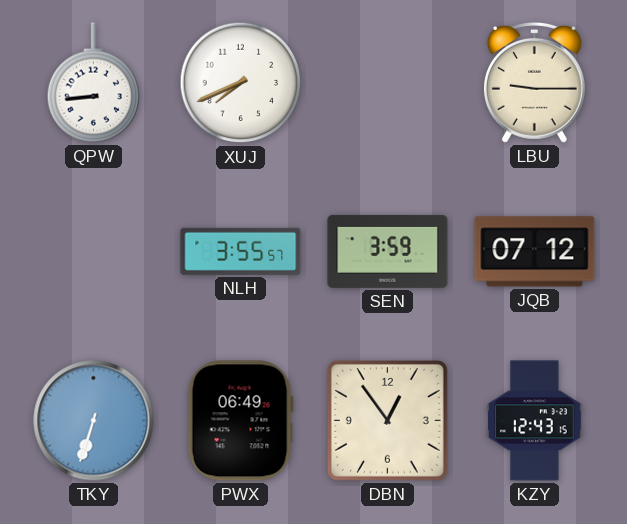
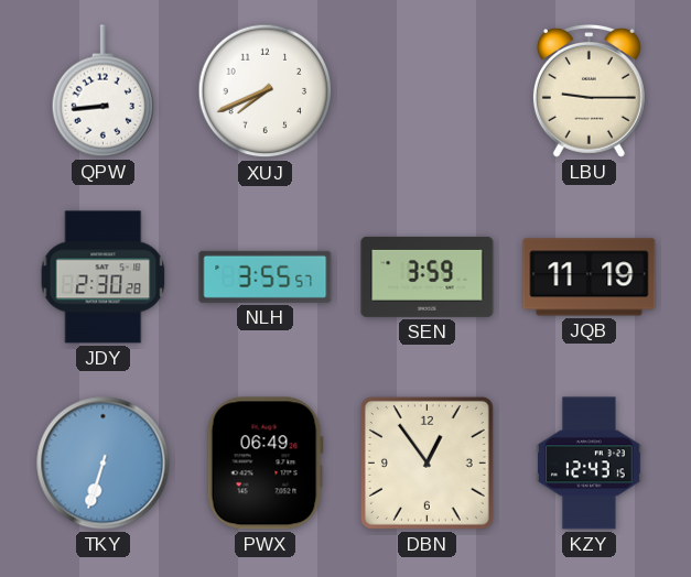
JDY: none -> 2:30 (104, 277)
JQB: 07:12 -> 11:19 (590, 277)
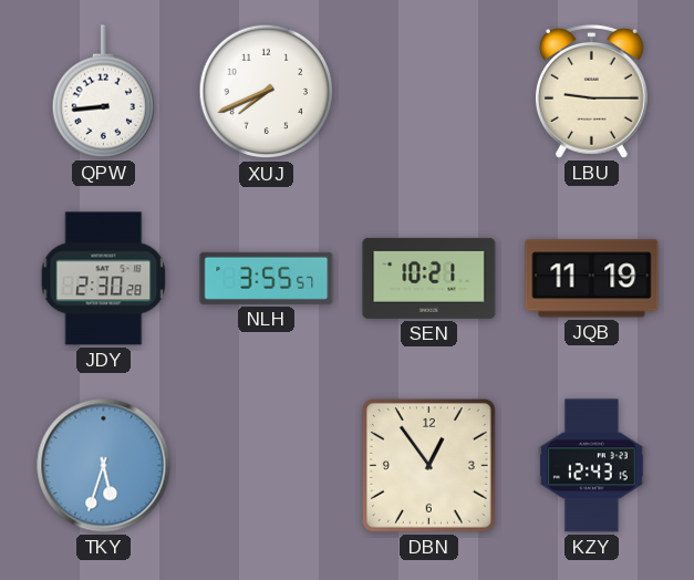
SEN: 3:59 -> 10:21 (429, 278)
TKY: 6:33 -> 5:33 (104, 466)
PWX: 06:49 -> none (264, 464)
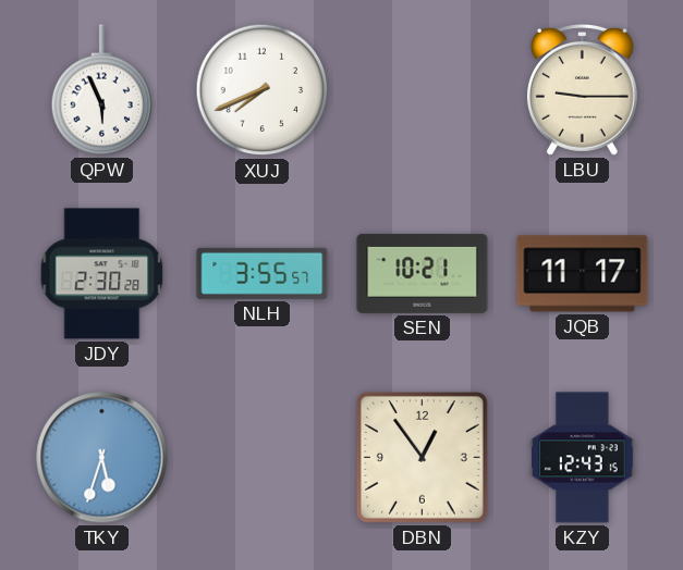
QPW: 8:44 -> 5:56 (102, 90)
JQB: 11:19 -> 11:17 (583, 274)
